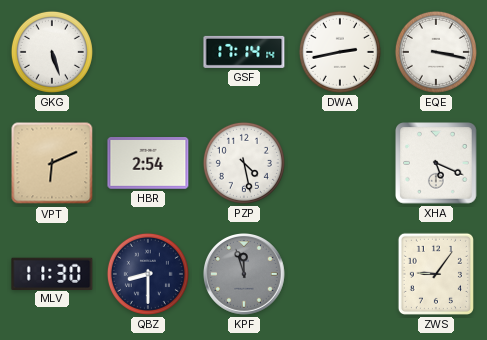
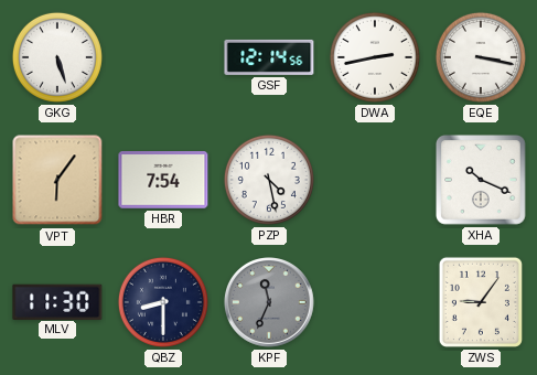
GSF: 17:14 -> 12:14 (269, 57)
VPT: 6:11 -> 6:06 (57, 180)
HBR: 2:54 -> 7:54 (163, 181)
XHA: 5:19 -> 10:19 (482, 181)
KPF: 11:57 -> 11:34 (270, 303)
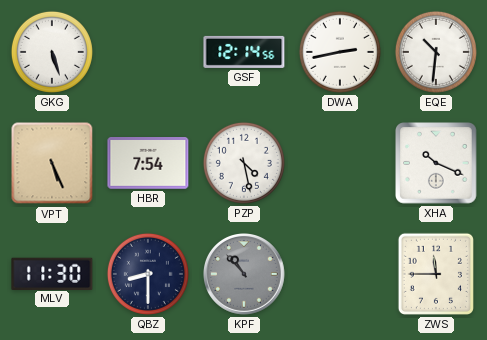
EQE: 3:17 -> 10:31 (436, 52)
VPT: 6:06 -> 5:26 (52, 163)
KPF: 11:34 -> 10:53 (245, 275)
ZWS: 9:06 -> 11:45 (436, 274)
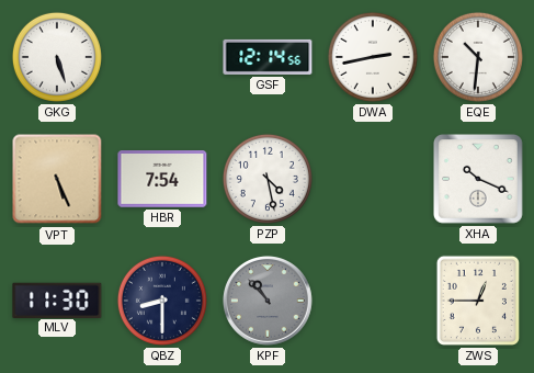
ZWS: 11:45 -> 12:45 (478, 301)
